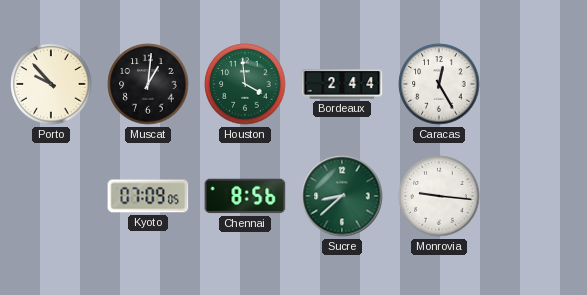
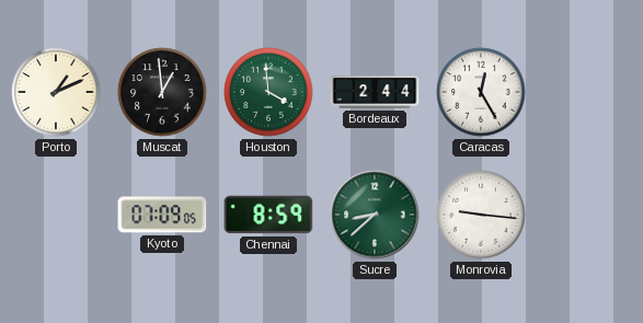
Porto: 9:53 -> 1:11 (56, 92)
Muscat: 1:01 -> 12:59 (162, 92)
Chennai: 8:56 -> 8:59 (268, 215)
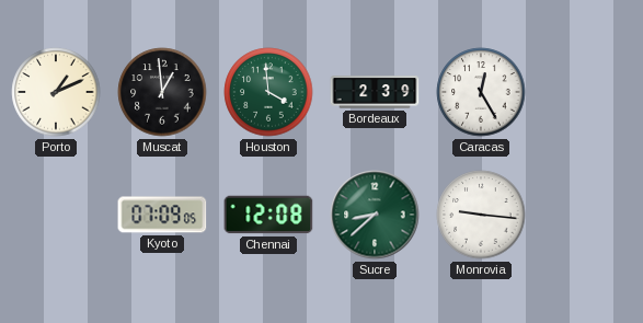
Bordeaux: 2:44 -> 2:39 (375, 92)
Chennai: 8:59 -> 12:08 (268, 215)
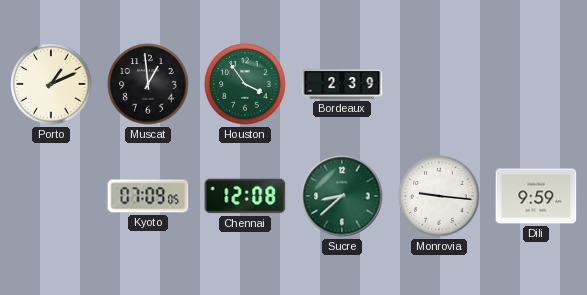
Houston: 3:59 -> 3:54 (245, 84)
Caracas: 12:25 -> none (481, 92)
Dili: none -> 9:59 (536, 196)
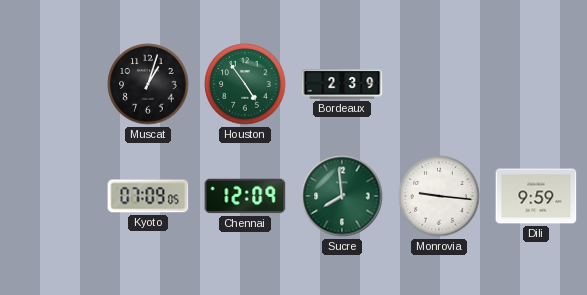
Porto: 1:11 -> none (51, 84)
Muscat: 12:59 -> 1:03 (148, 84)
Houston: 3:54 -> 4:54 (245, 84)
Chennai: 12:08 -> 12:09 (245, 196)
Sucre: 8:38 -> 7:59 (342, 196)
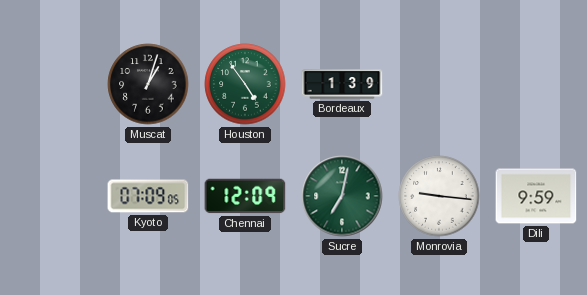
Bordeaux: 2:39 -> 1:39 (342, 84)
Sucre: 7:59 -> 7:02 (342, 196)
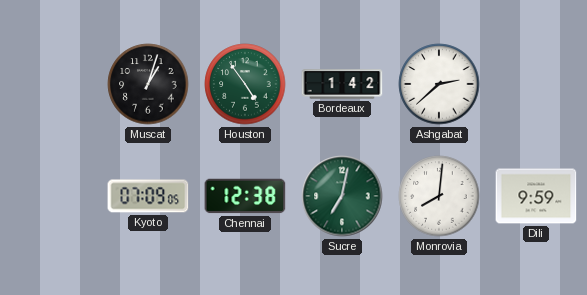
Bordeaux: 1:39 -> 1:42 (342, 84)
Ashgabat: none -> 2:38 (439, 84)
Chennai: 12:09 -> 12:38 (245, 196)
Monrovia: 9:16 -> 8:01 (439, 196)
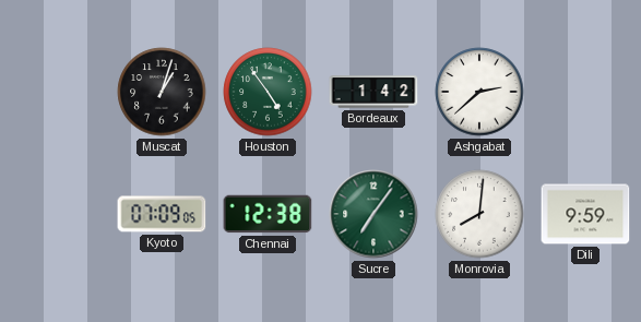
Sucre: 7:02 -> 7:06 (373, 214)
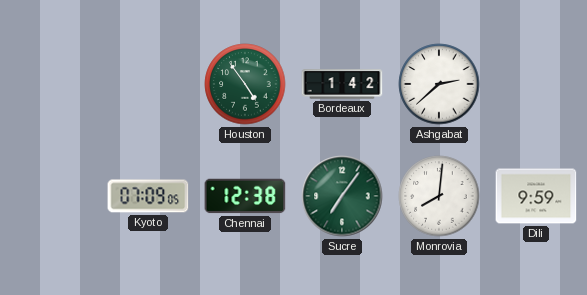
Muscat: 1:03 -> none (162, 92)
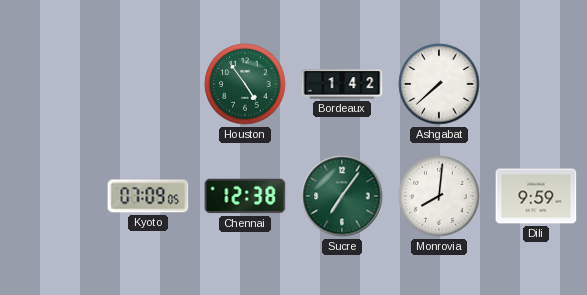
Ashgabat: 2:38 -> 7:38 (439, 84)
